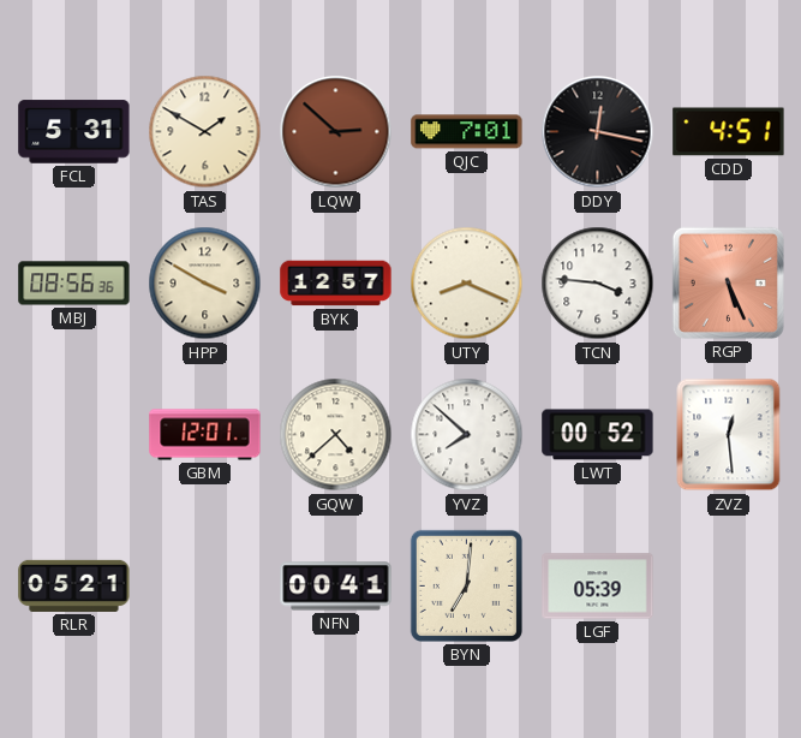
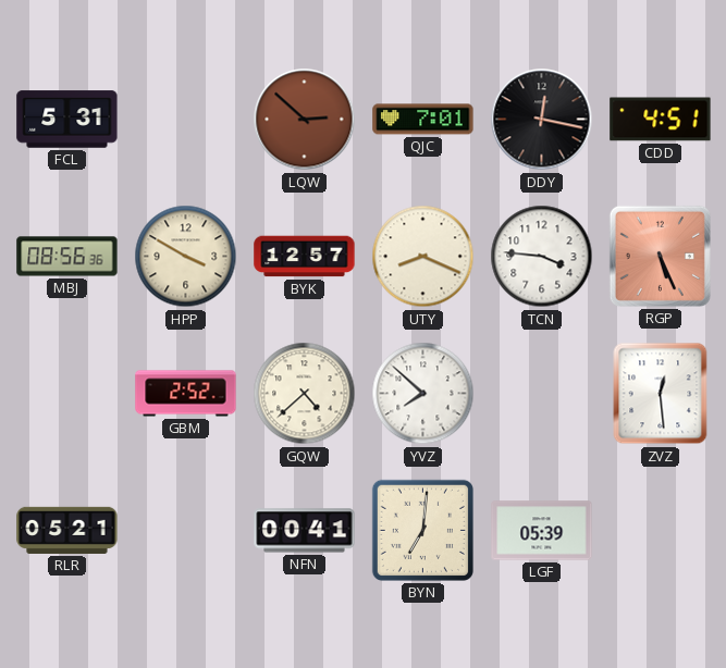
TAS: 1:50 -> none (205, 132)
GBM: 12:01 -> 2:52 (186, 394)
LWT: 00:52 -> none (598, 435)
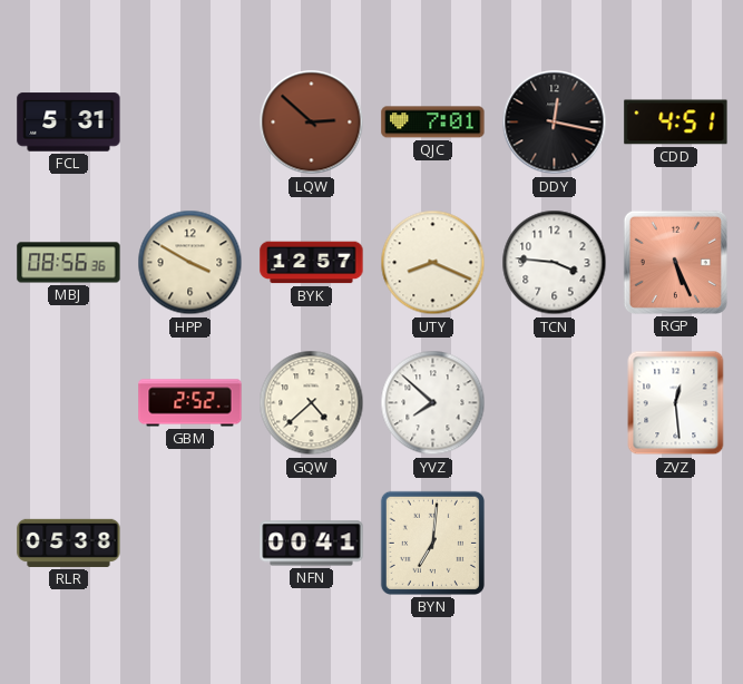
RLR: 05:21 -> 05:38 (69, 543)
LGF: 05:39 -> none (542, 531)
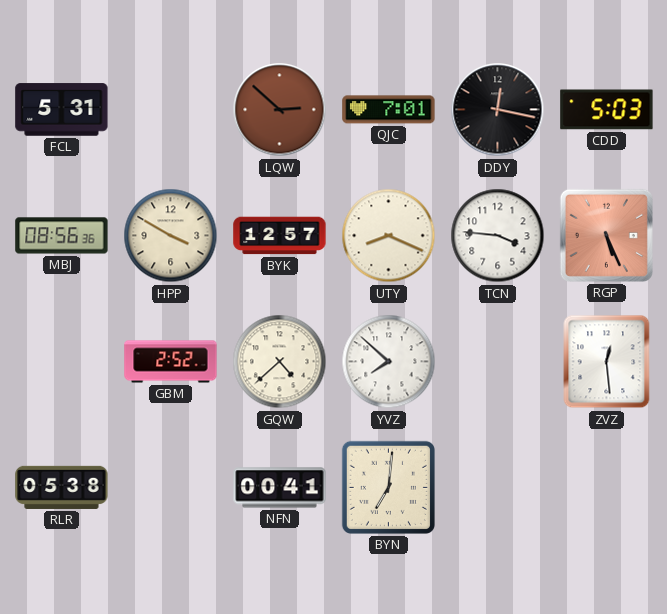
CDD: 4:51 -> 5:03 (607, 110)
